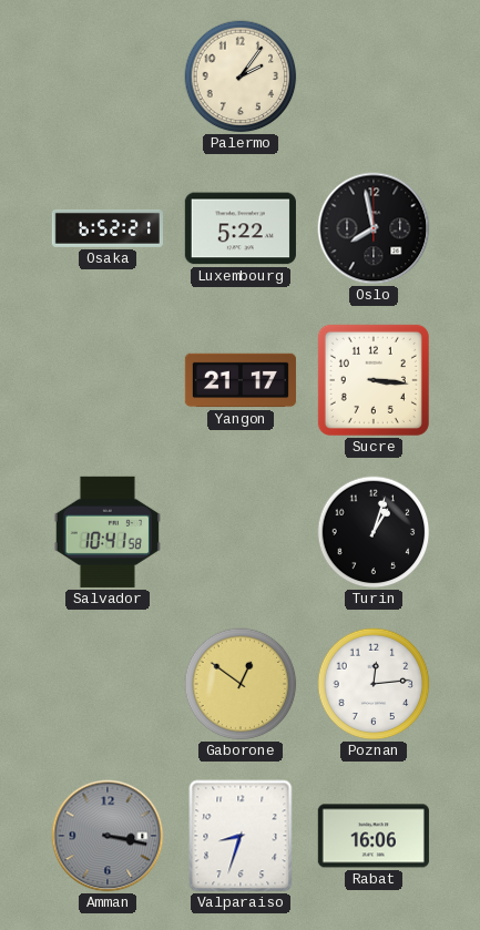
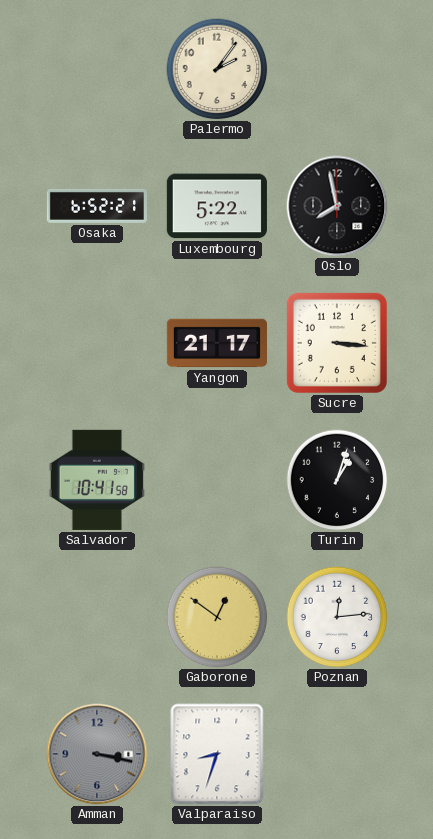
Rabat: 16:06 -> none (374, 836)
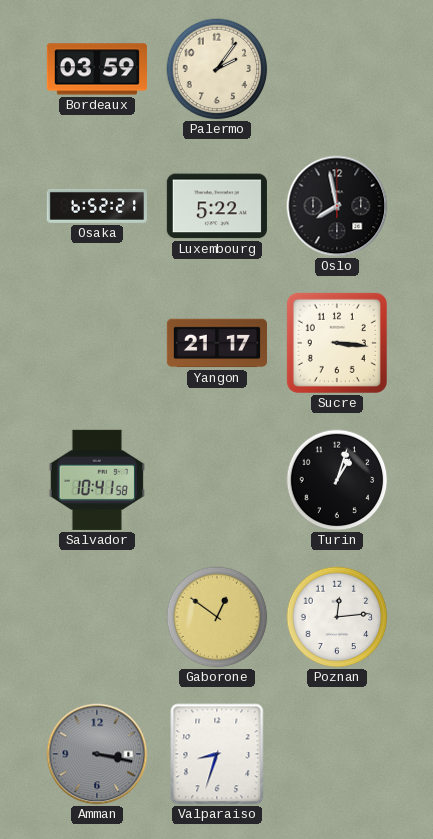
Bordeaux: none -> 03:59 (97, 69)
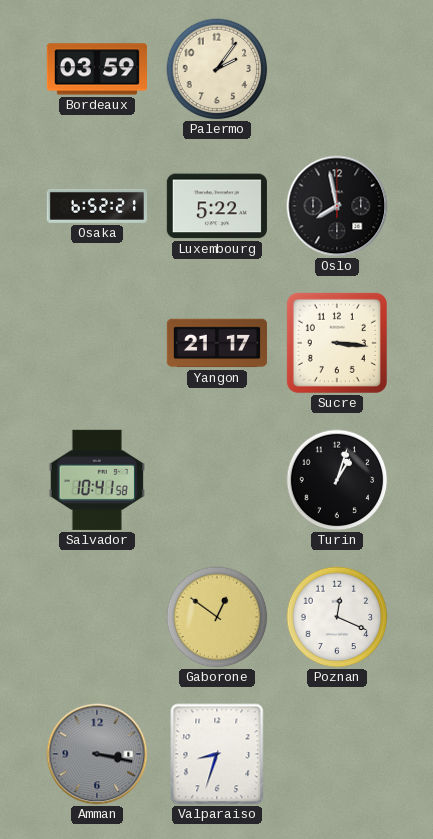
Poznan: 12:14 -> 12:19 (337, 617)
